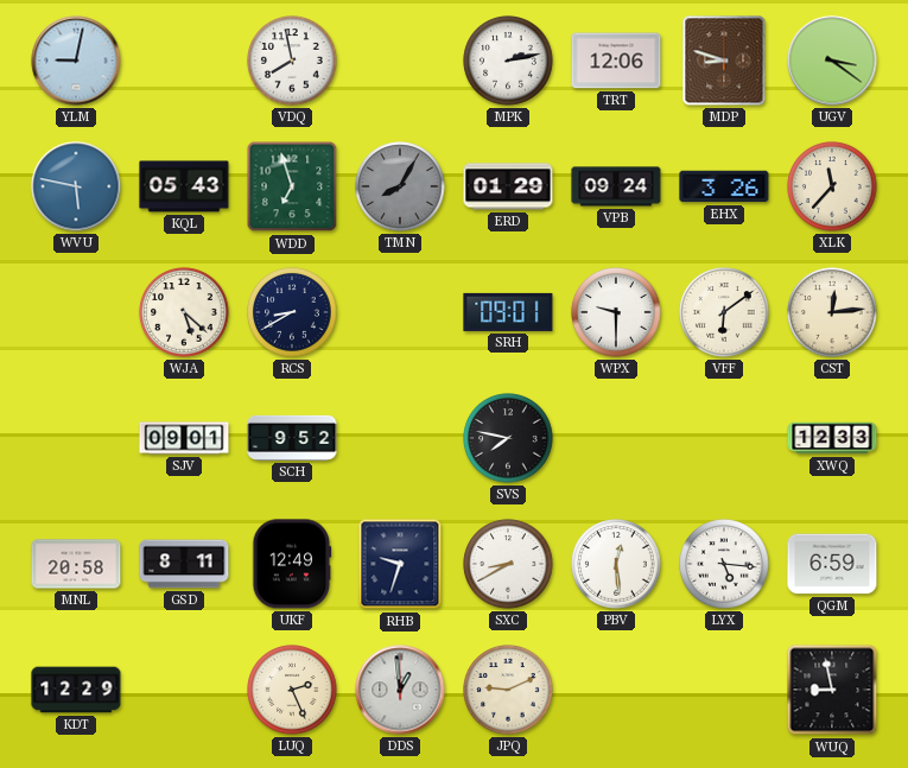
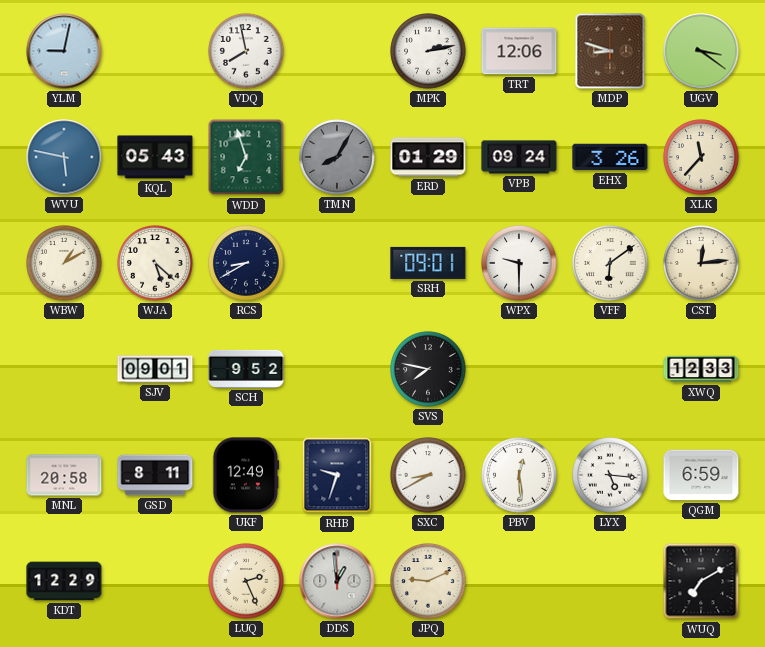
WBW: none -> 1:10 (64, 263)
WUQ: 8:58 -> 7:10 (701, 581)
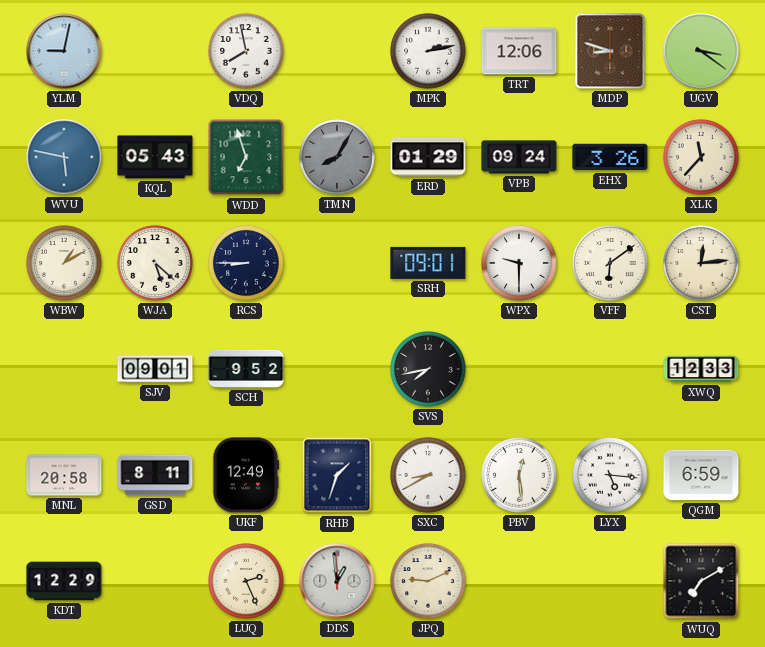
RCS: 8:40 -> 8:45 (246, 263)
SVS: 7:47 -> 7:43 (428, 369)
RHB: 9:33 -> 1:33 (337, 475)
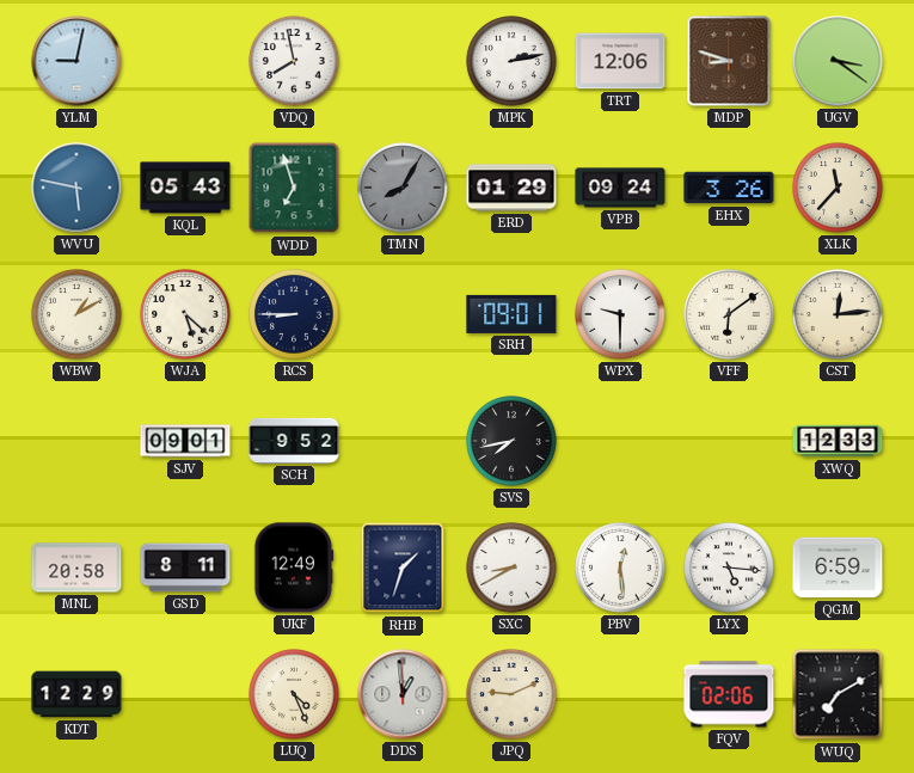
LUQ: 2:26 -> 4:26 (294, 694)
FQV: none -> 02:06 (729, 694)
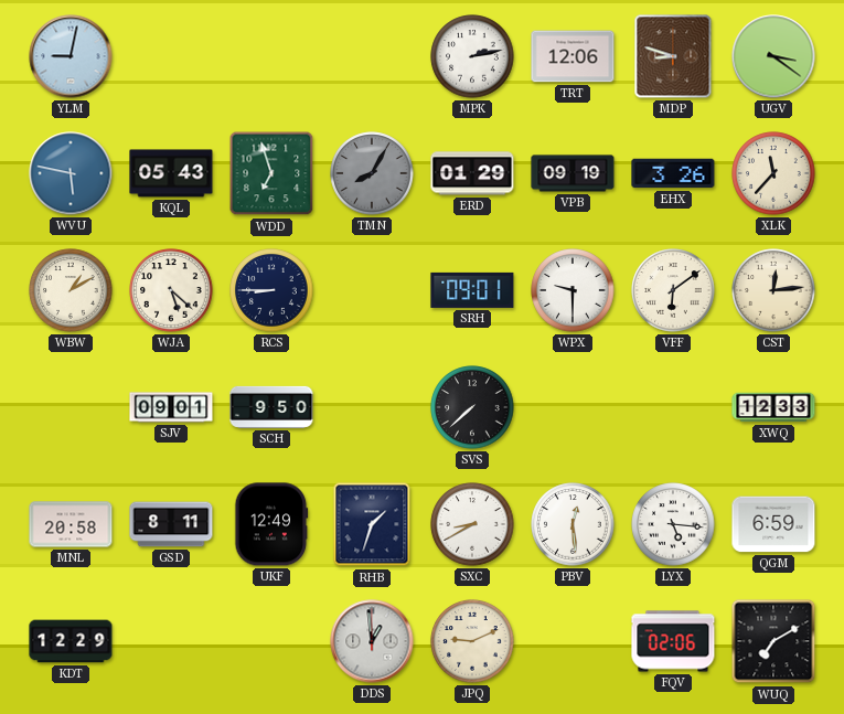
VDQ: 7:58 -> none (294, 61)
VPB: 09:24 -> 09:19 (573, 173)
SCH: 9:52 -> 9:50 (271, 407)
SVS: 7:43 -> 7:38 (472, 407)
LUQ: 4:26 -> none (294, 694)
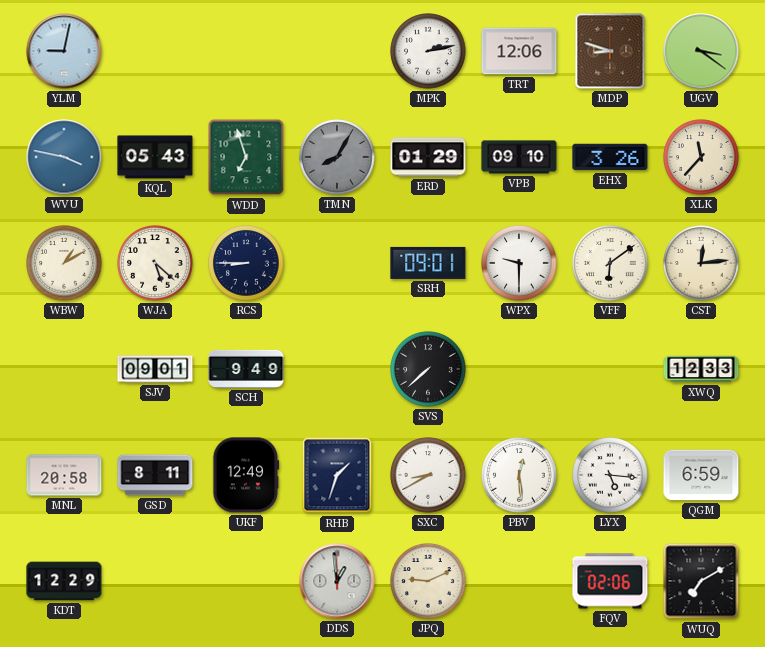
WVU: 5:47 -> 3:47 (64, 157)
VPB: 09:19 -> 09:10 (519, 157)
SCH: 9:50 -> 9:49 (246, 369)
